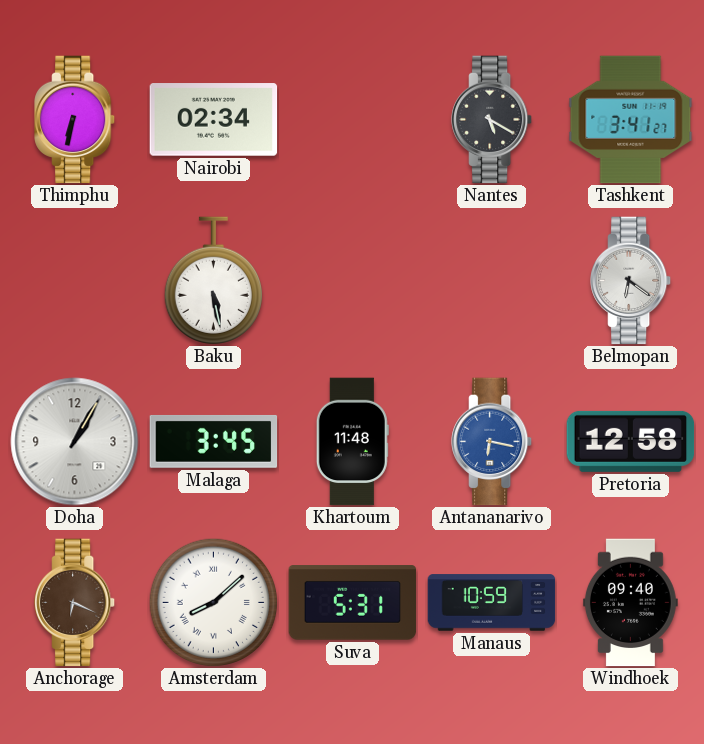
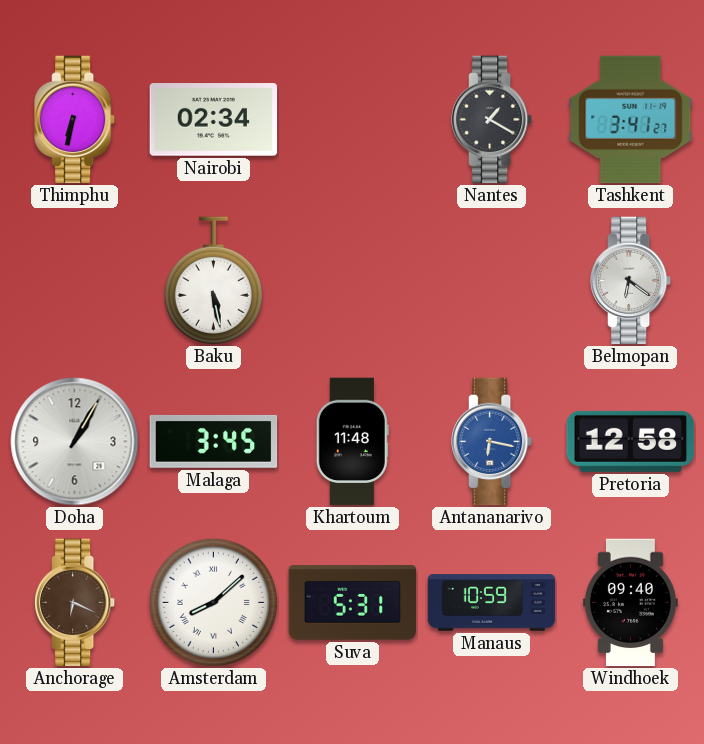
Nantes: 5:20 -> 1:20 (492, 120)
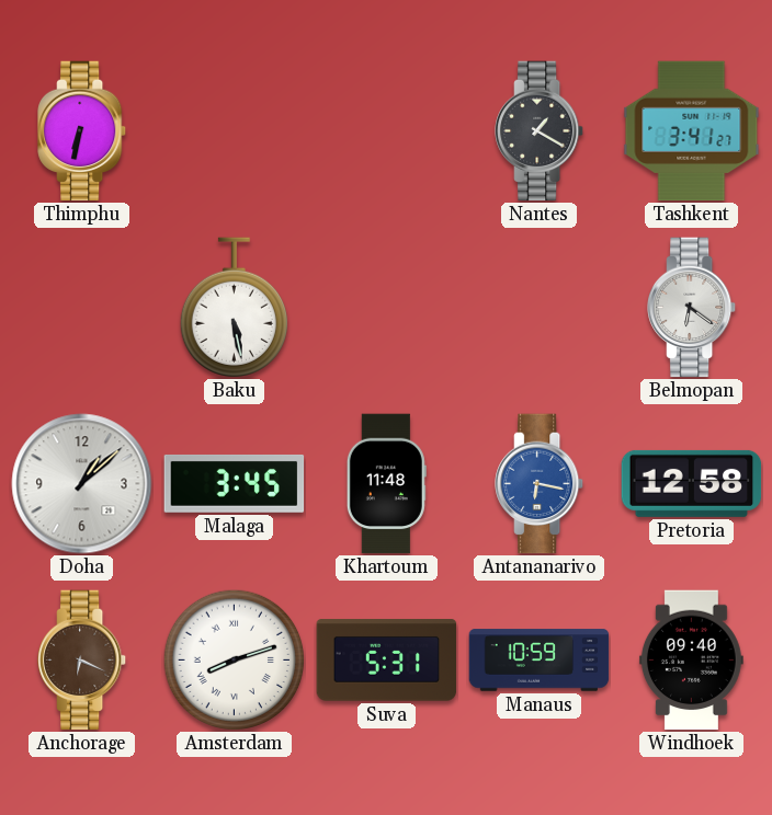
Nairobi: 02:34 -> none (214, 120)
Doha: 1:05 -> 1:08 (82, 484)
Amsterdam: 8:08 -> 8:12 (234, 659)
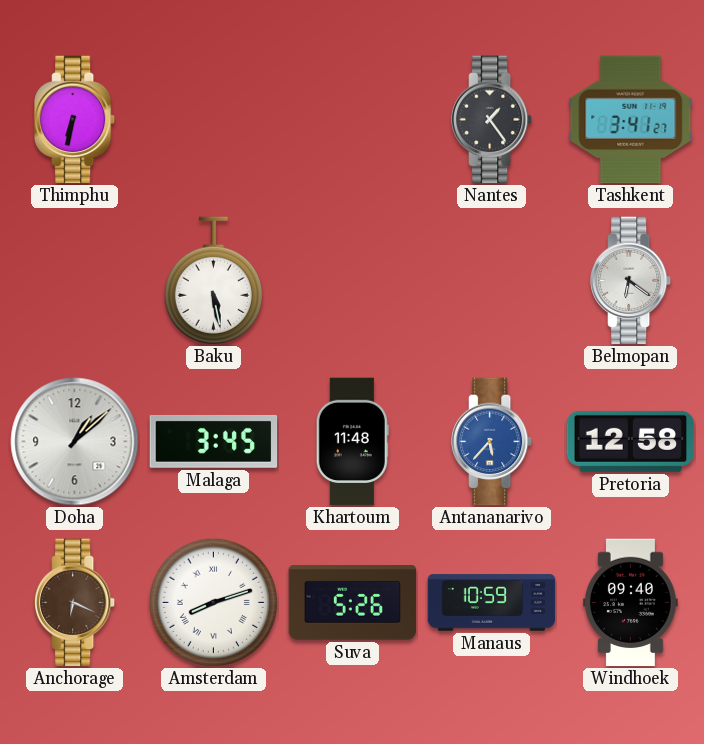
Nantes: 1:20 -> 1:24 (492, 120)
Antananarivo: 6:17 -> 5:37 (492, 442)
Suva: 5:31 -> 5:26 (353, 603)
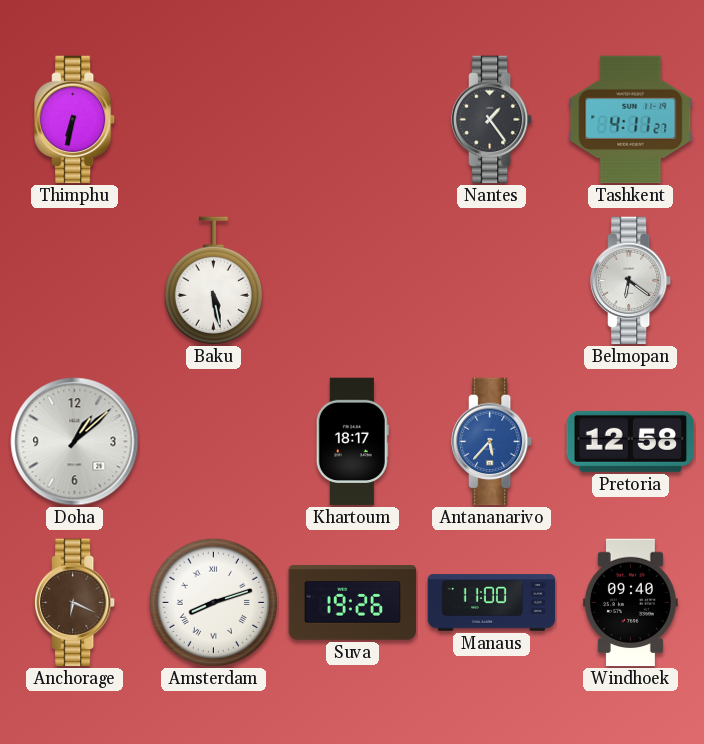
Tashkent: 3:41 -> 4:11 (631, 120)
Malaga: 3:45 -> none (214, 441)
Khartoum: 11:48 -> 18:17 (352, 442)
Suva: 5:26 -> 19:26 (353, 603)
Manaus: 10:59 -> 11:00 (492, 603)
